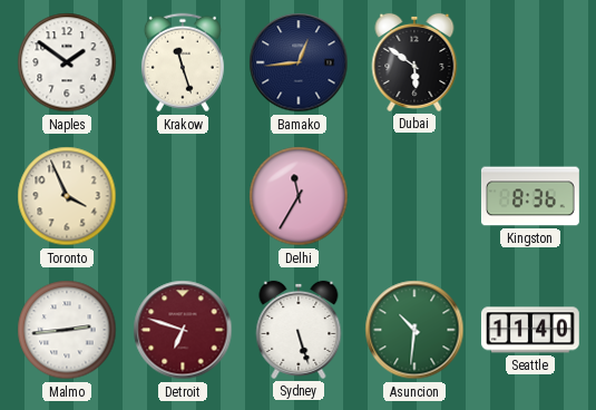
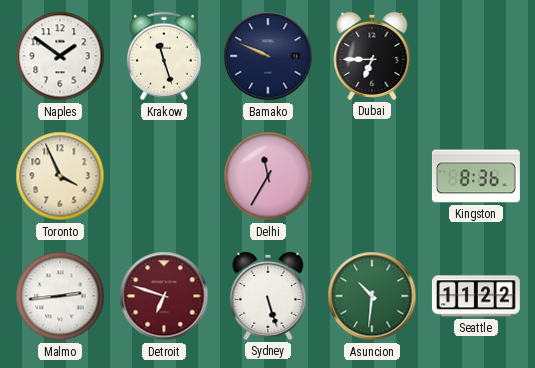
Bamako: 12:44 -> 9:49 (268, 56)
Dubai: 5:51 -> 6:45 (372, 56)
Seattle: 11:40 -> 11:22 (476, 296)
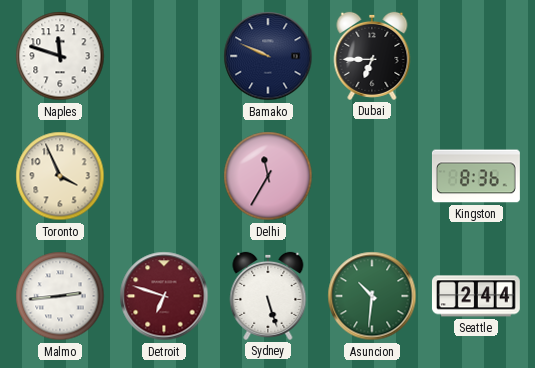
Naples: 1:51 -> 11:48 (60, 56)
Krakow: 11:27 -> none (164, 56)
Seattle: 11:22 -> 2:44 (476, 296)
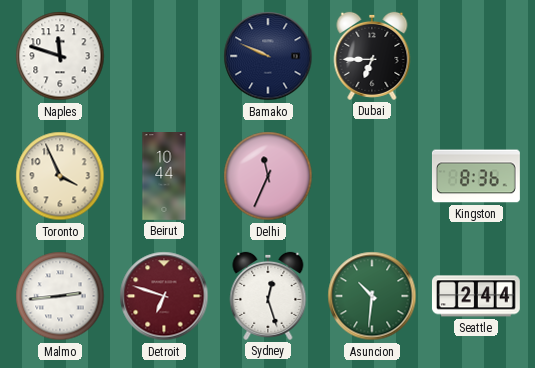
Beirut: none -> 10:44 (164, 177)
Delhi: 11:35 -> 11:34 (268, 176)
Sydney: 5:27 -> 12:27 (268, 296)
